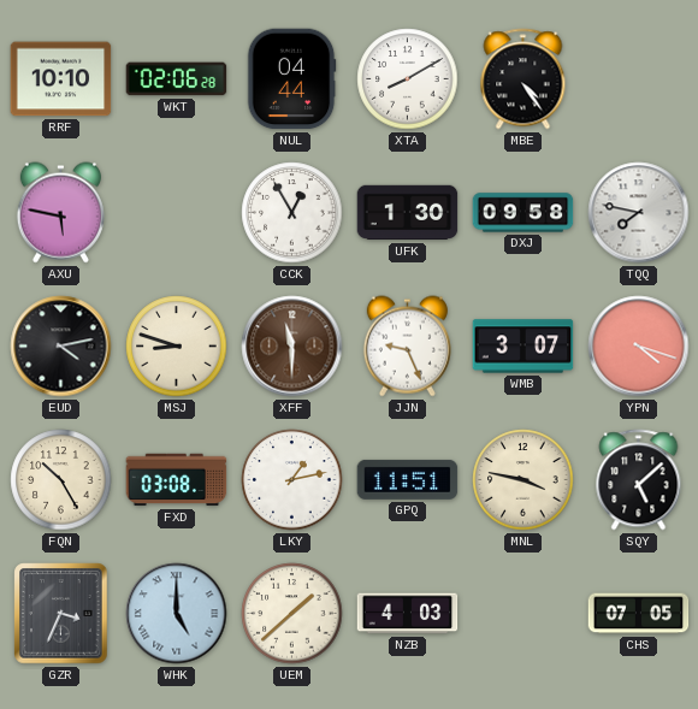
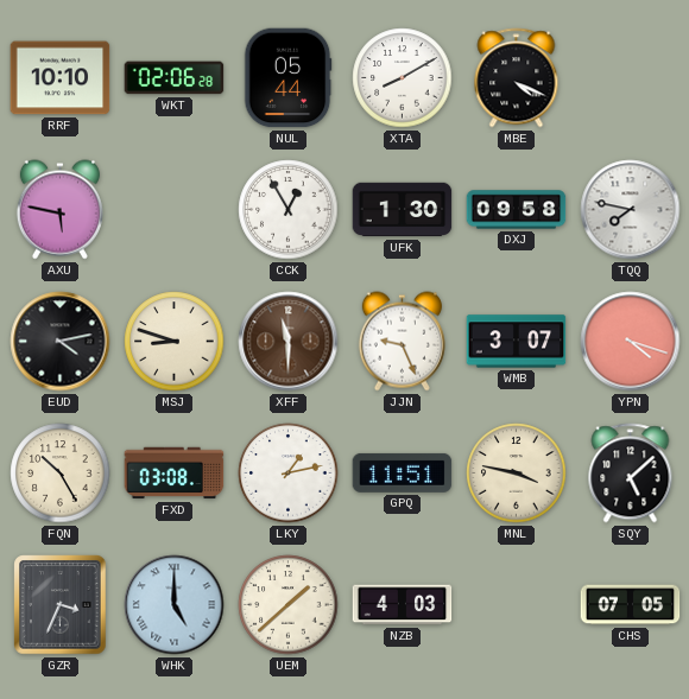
NUL: 04:44 -> 05:44 (287, 78)
MBE: 4:24 -> 4:19 (517, 78)
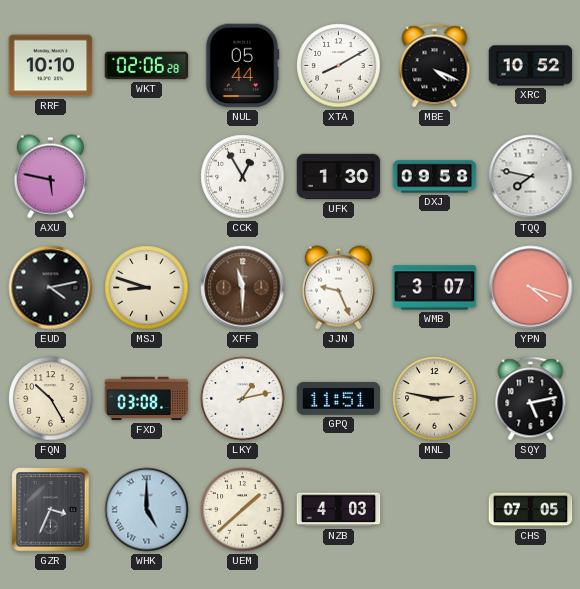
XRC: none -> 10:52 (531, 66)
MNL: 3:47 -> 2:47 (435, 399)
SQY: 5:08 -> 5:13 (531, 399)
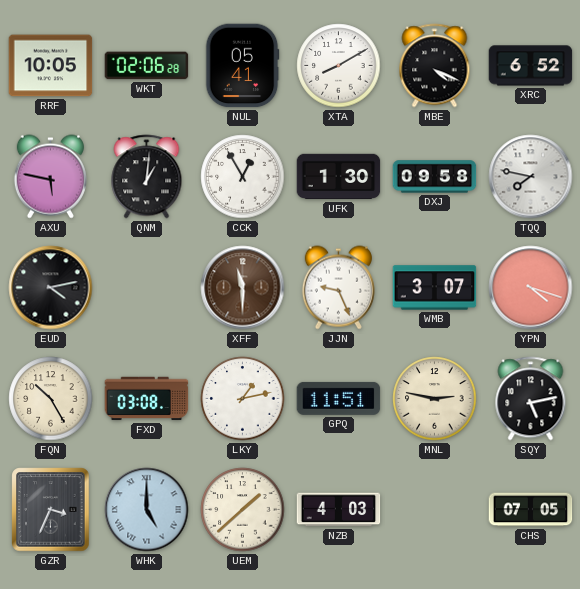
RRF: 10:10 -> 10:05 (51, 66)
NUL: 05:44 -> 05:41 (242, 66)
XRC: 10:52 -> 6:52 (531, 66)
QNM: none -> 1:01 (147, 177)
MSJ: 8:48 -> none (147, 288)
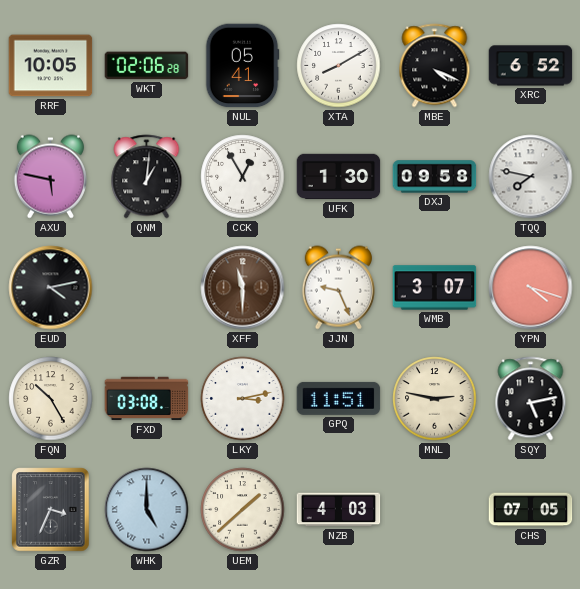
LKY: 1:13 -> 3:13 (243, 399)
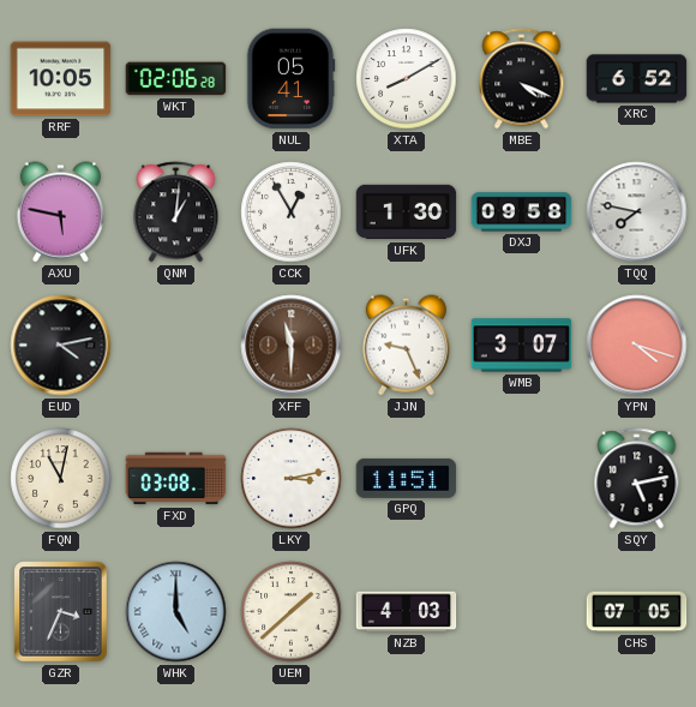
FQN: 10:25 -> 11:02 (61, 479)
MNL: 2:47 -> none (435, 399)
